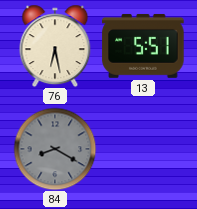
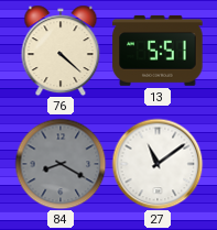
76: 6:28 -> 4:22 (61, 51)
27: none -> 11:09 (158, 164)
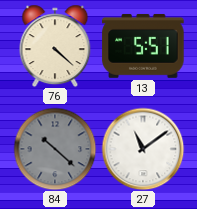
84: 8:20 -> 10:22 (55, 149)
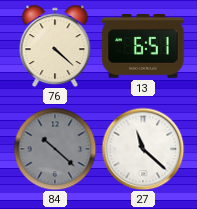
13: 5:51 -> 6:51 (143, 46)
27: 11:09 -> 11:22 (143, 149)
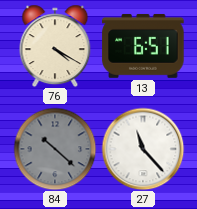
76: 4:22 -> 4:20 (55, 46)
27: 11:22 -> 11:23 (143, 149)
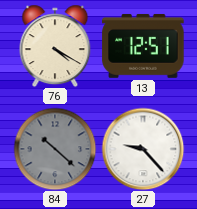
13: 6:51 -> 12:51 (143, 46)
27: 11:23 -> 9:23 (143, 149)
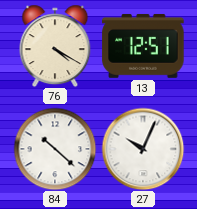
84 dial: grey -> white (55, 149)
27: 9:23 -> 10:04 (143, 149)
